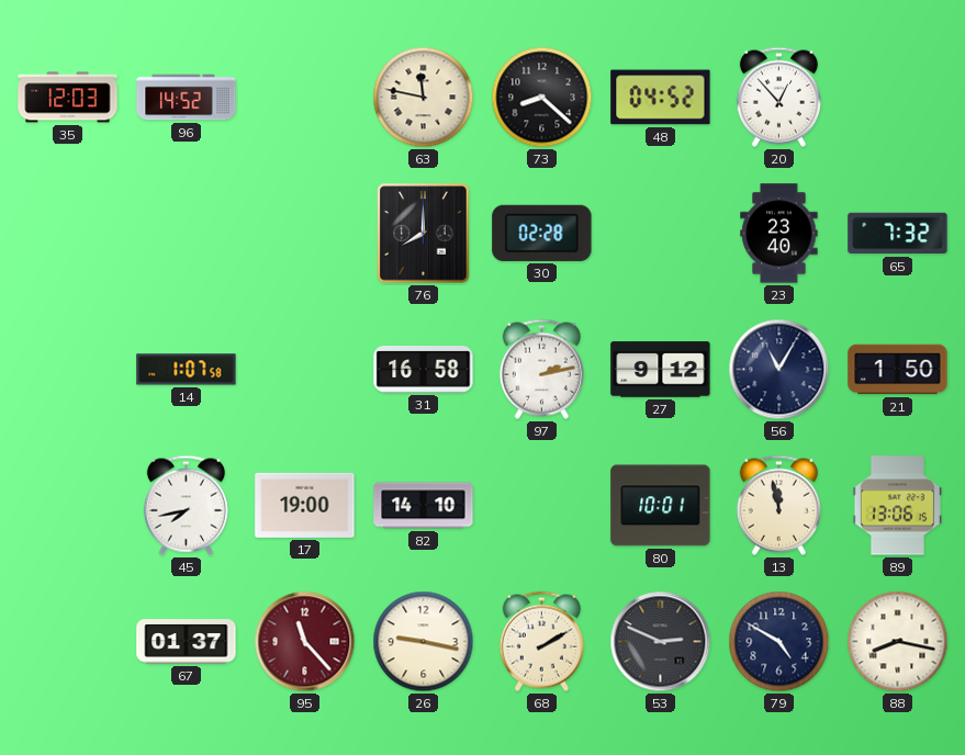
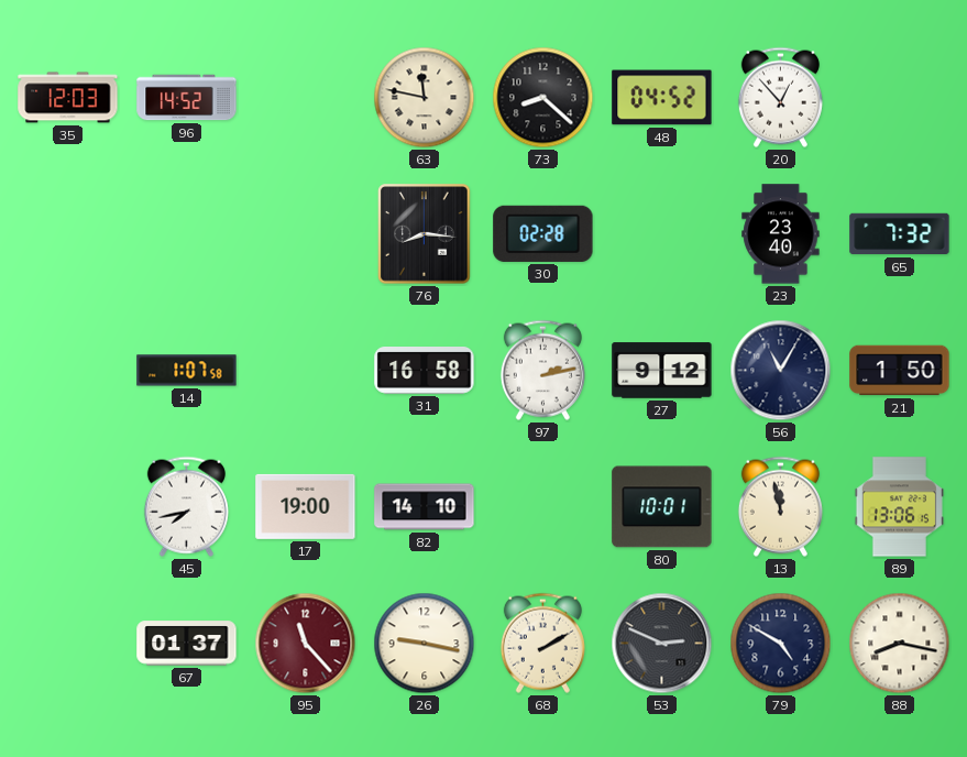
76: 8:00 -> 8:16 (425, 234)
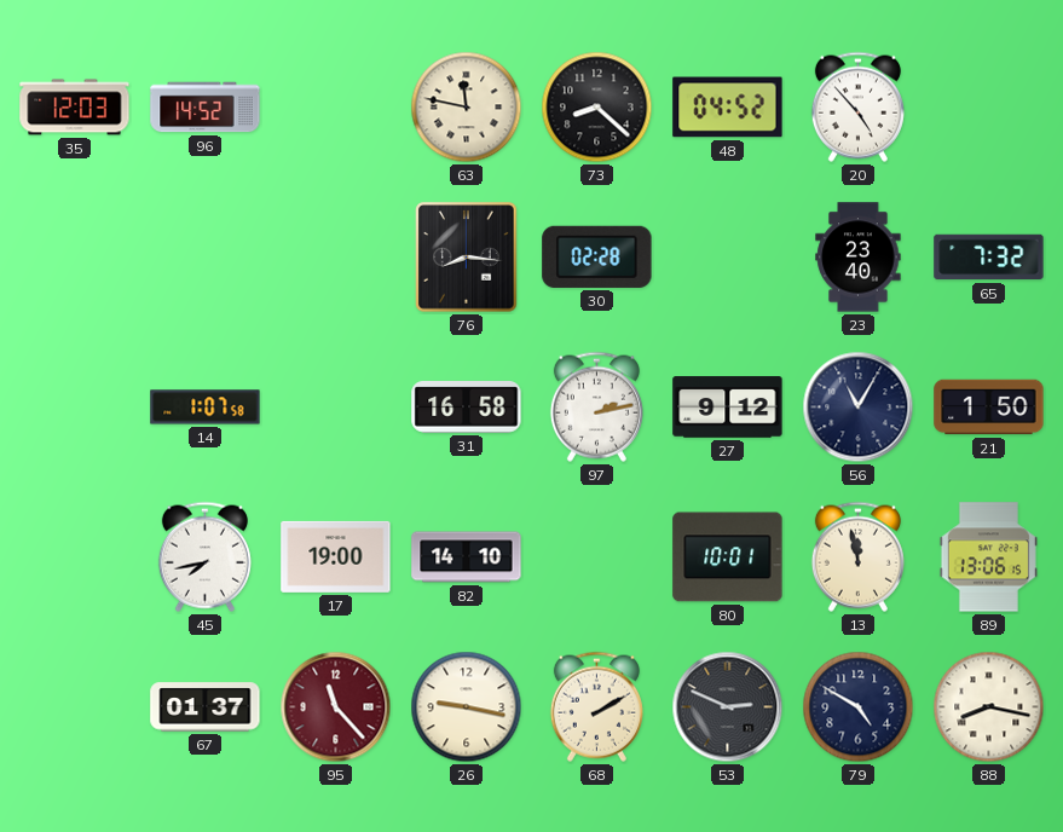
20: 12:53 -> 4:53 (857, 106)
